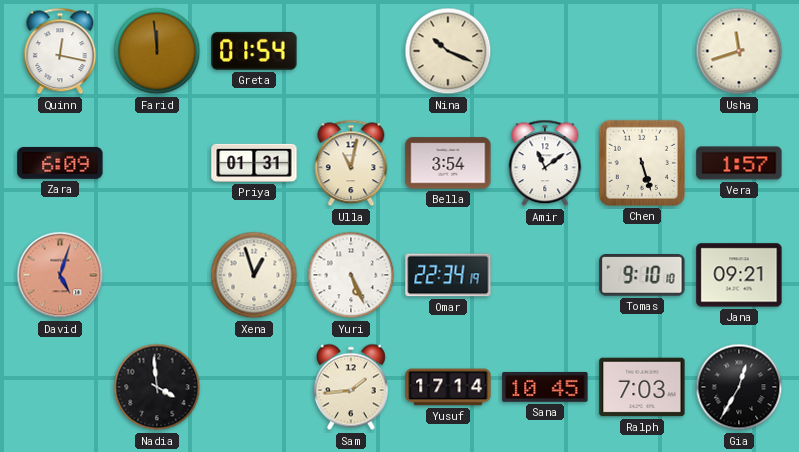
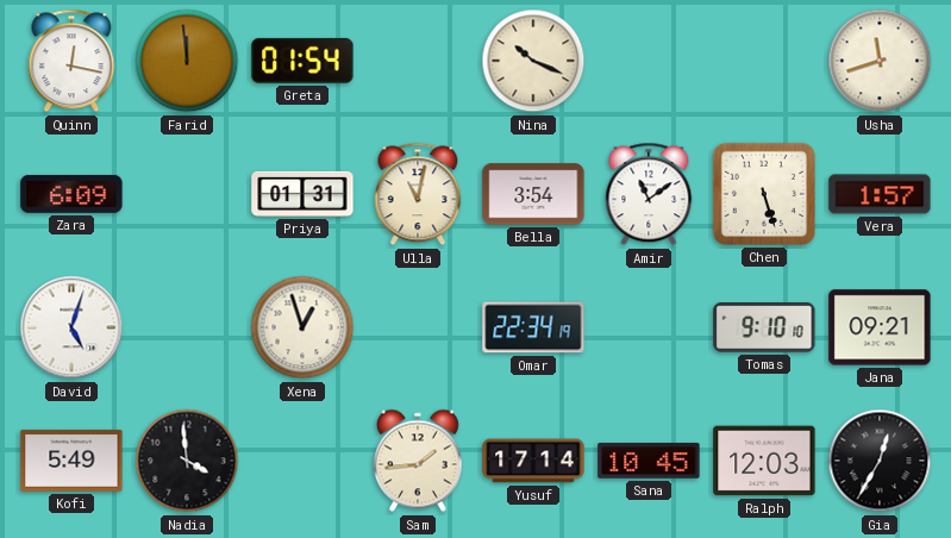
David dial: salmon -> white (71, 327)
Yuri: 5:26 -> none (351, 275)
Kofi: none -> 5:49 (71, 461)
Ralph: 7:03 -> 12:03 (764, 461)
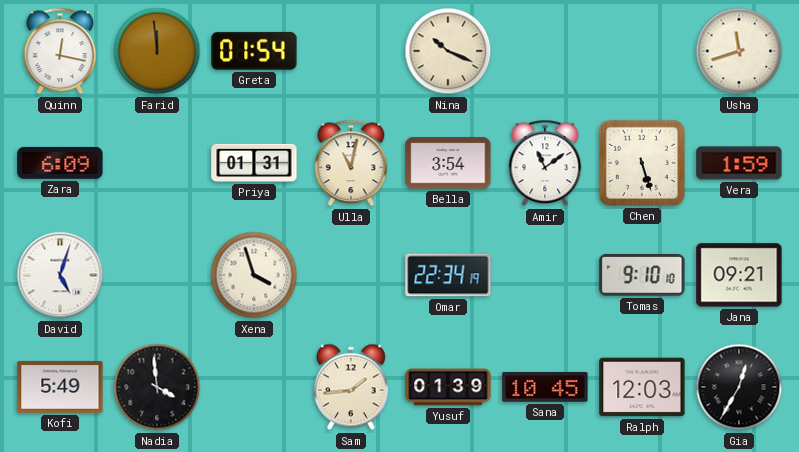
Vera: 1:57 -> 1:59 (739, 163)
Xena: 12:57 -> 3:57 (254, 275)
Yusuf: 17:14 -> 01:39 (448, 387)
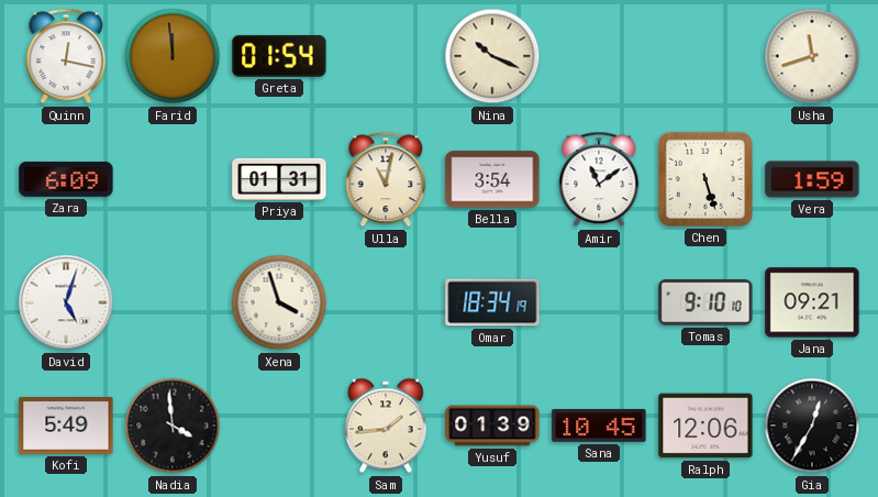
Omar: 22:34 -> 18:34 (492, 302)
Ralph: 12:03 -> 12:06 (705, 426)
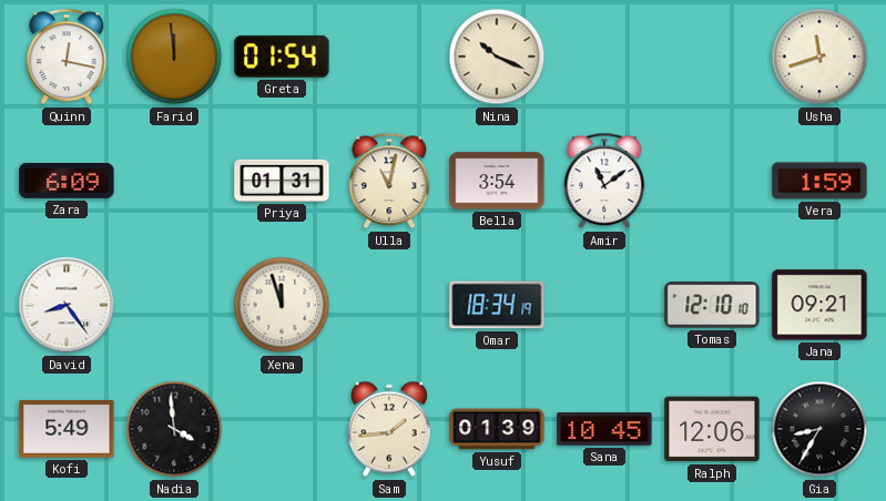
Chen: 5:27 -> none (705, 179)
David: 5:03 -> 8:24 (67, 305)
Xena: 3:57 -> 11:57 (282, 305)
Tomas: 9:10 -> 12:10 (712, 306)
Gia: 12:35 -> 8:35 (819, 429)
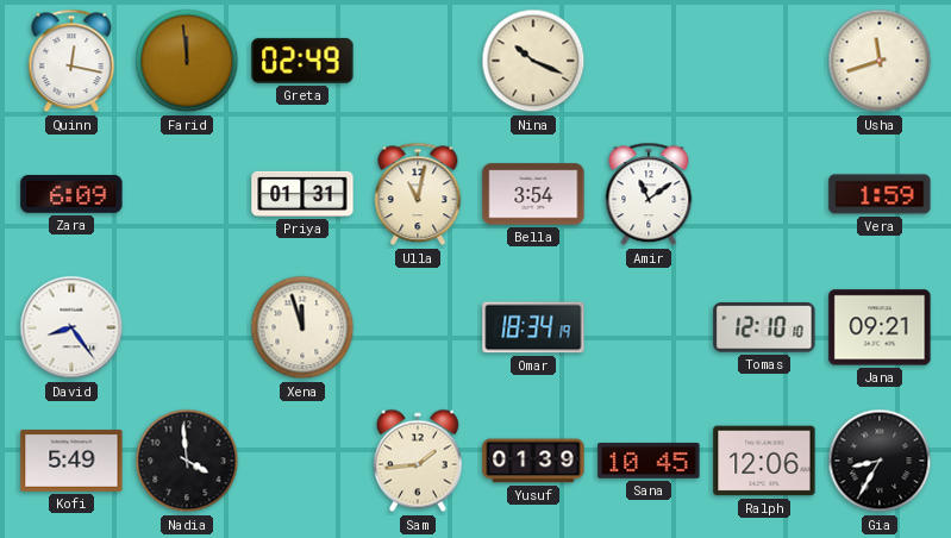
Greta: 01:54 -> 02:49 (302, 61)
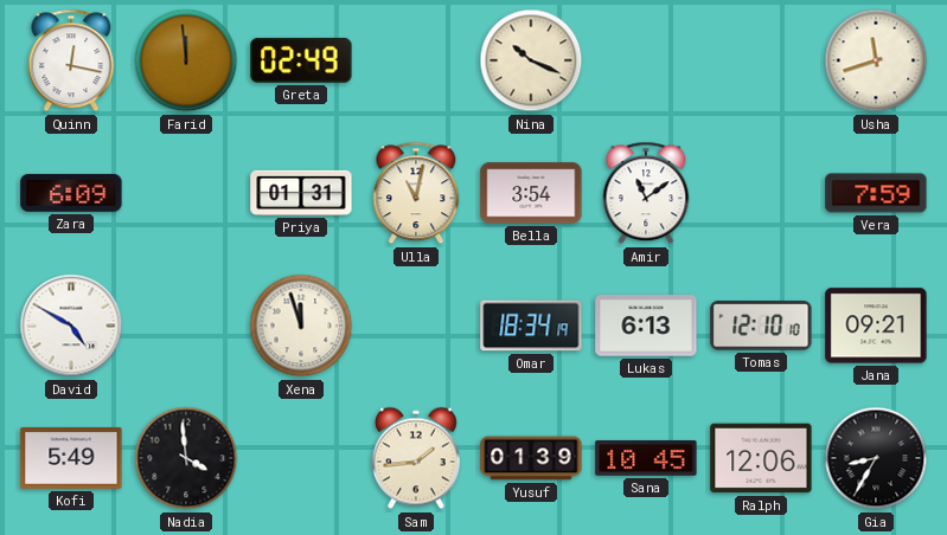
Vera: 1:59 -> 7:59 (876, 193)
David: 8:24 -> 4:50 (71, 325)
Lukas: none -> 6:13 (646, 325)
